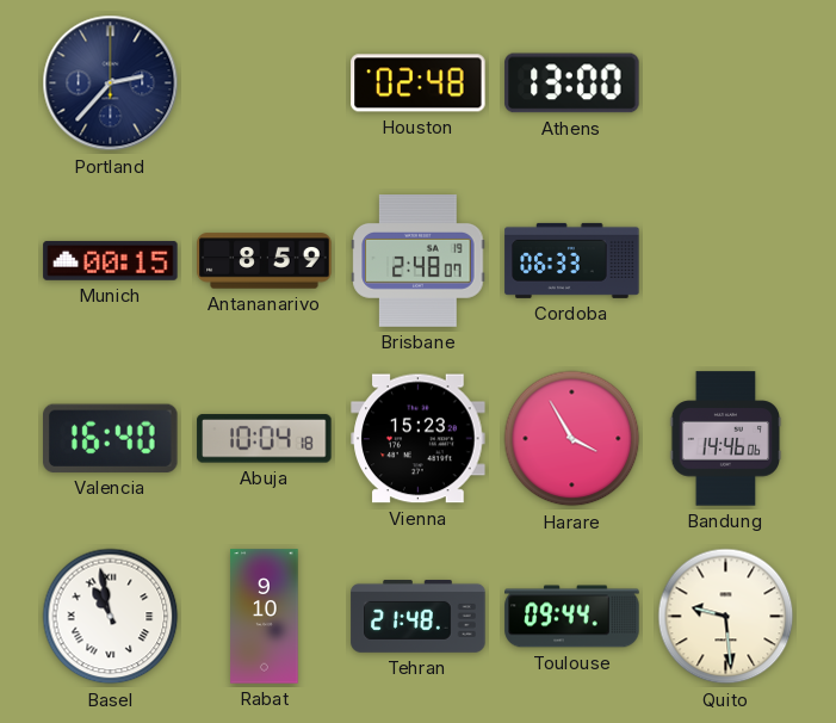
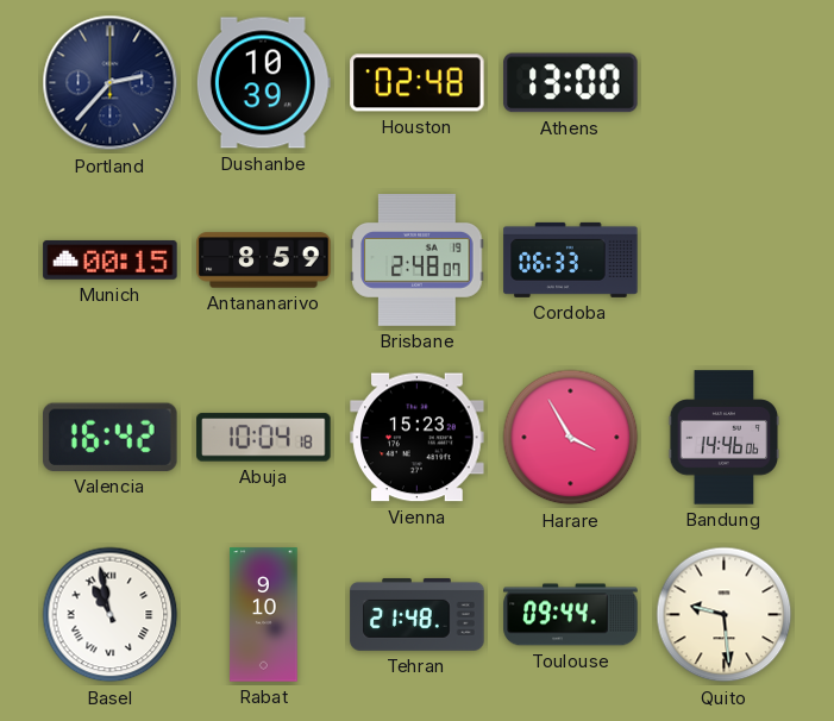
Dushanbe: none -> 10:39 (263, 83)
Valencia: 16:40 -> 16:42 (111, 437)
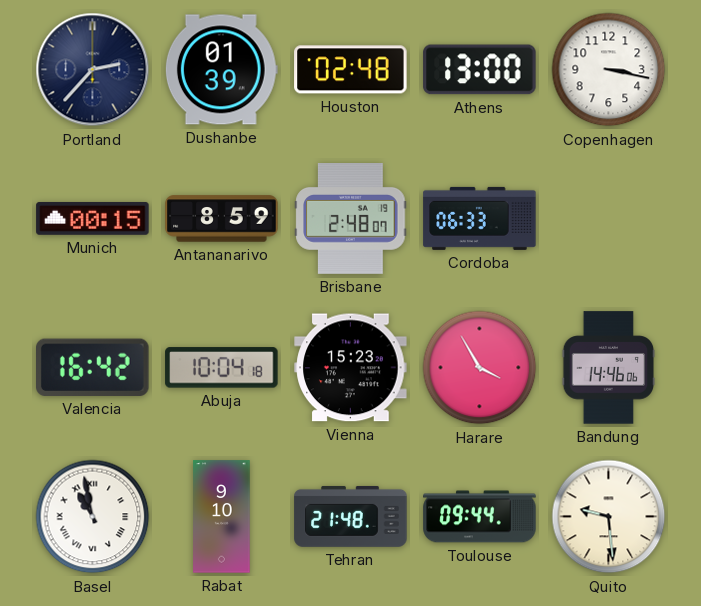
Dushanbe: 10:39 -> 01:39 (221, 70)
Copenhagen: none -> 3:17 (609, 70)
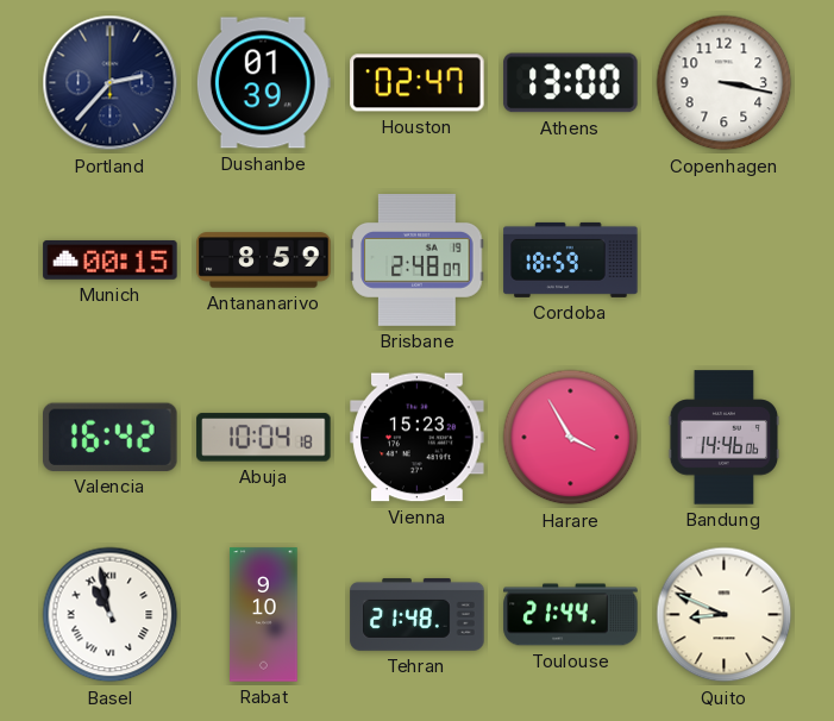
Houston: 02:48 -> 02:47 (418, 83)
Cordoba: 06:33 -> 18:59 (571, 259)
Toulouse: 09:44 -> 21:44 (571, 615)
Quito: 9:29 -> 8:49 (725, 615)
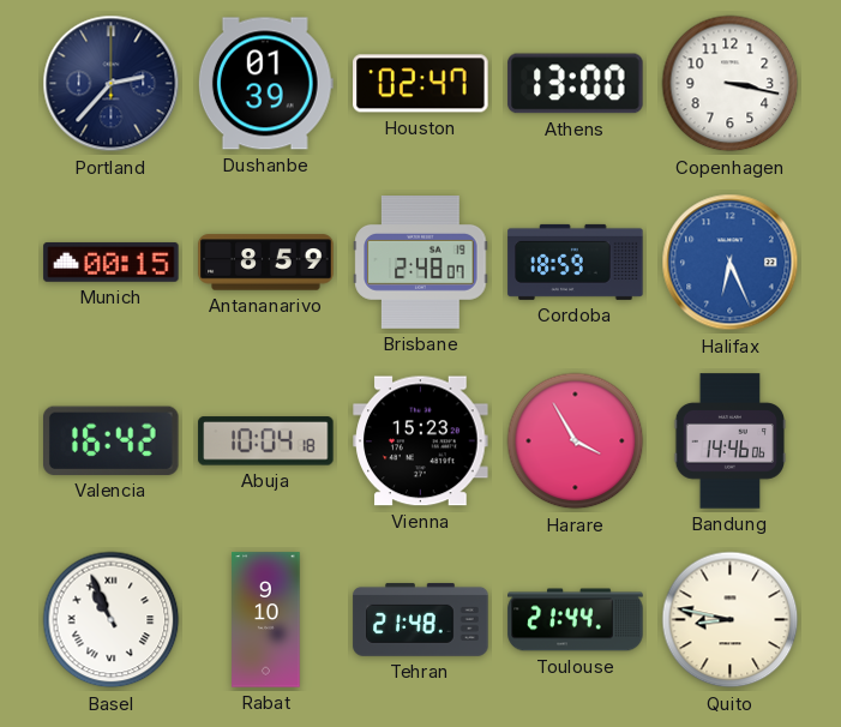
Halifax: none -> 6:26 (731, 263)
Basel: 10:58 -> 10:56 (112, 620)
Quito: 8:49 -> 8:47 (731, 620)
